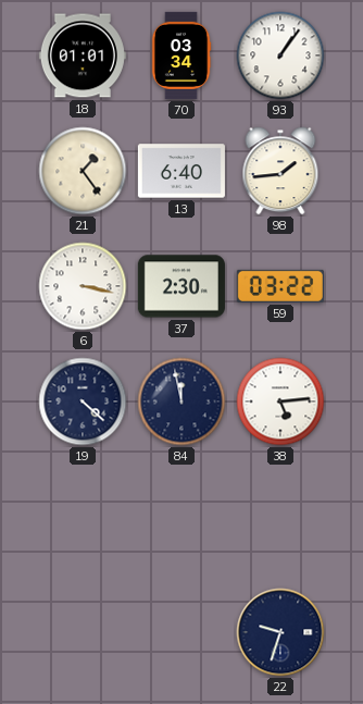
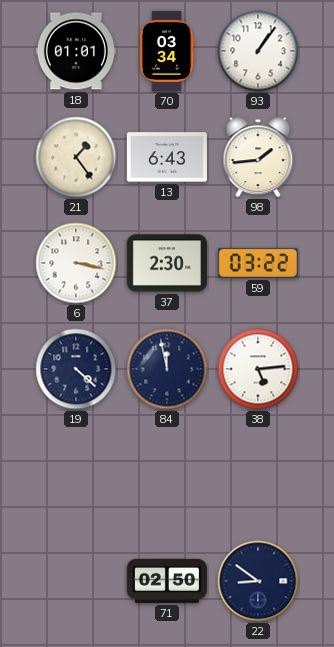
13: 6:40 -> 6:43 (167, 157)
71: none -> 02:50 (167, 581)
22: 9:33 -> 8:51 (258, 581)
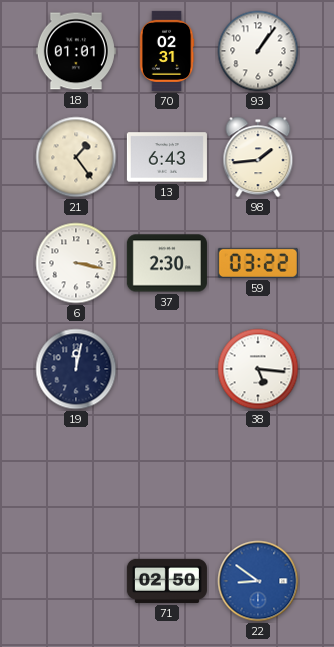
70: 03:34 -> 02:31 (167, 51)
19: 4:22 -> 12:02 (76, 369)
84: 11:58 -> none (167, 369)
38: 5:14 -> 5:16 (258, 369)
22 dial: navy -> blue (258, 581)
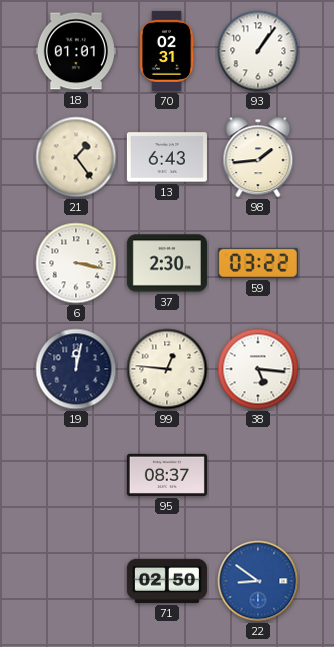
99: none -> 12:46 (167, 369)
95: none -> 08:37 (167, 475)
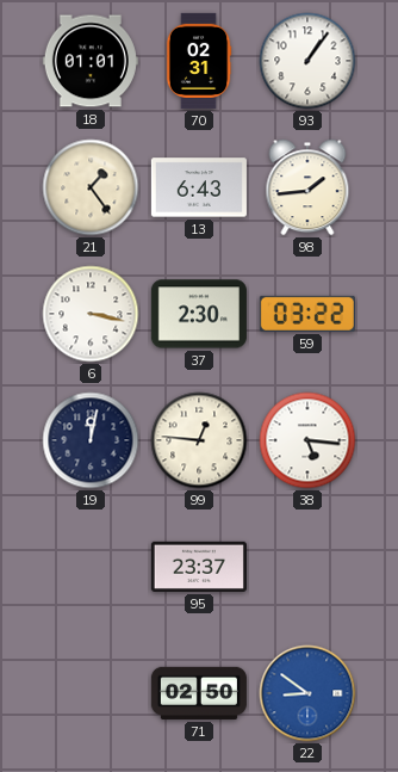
95: 08:37 -> 23:37 (199, 567)
